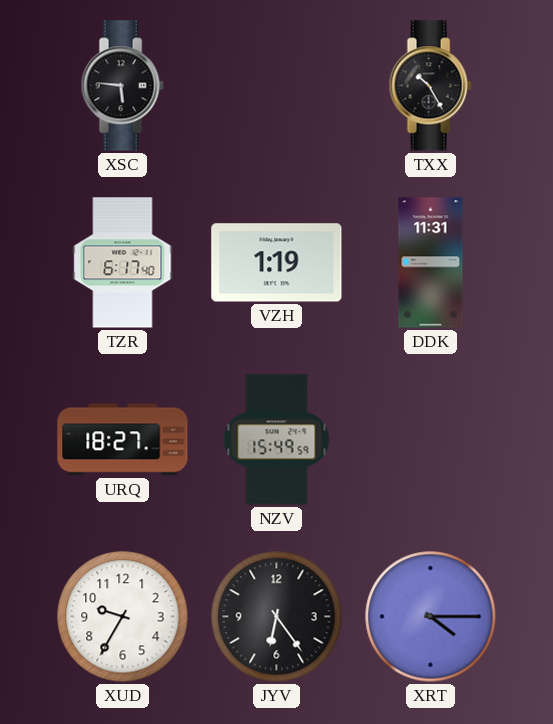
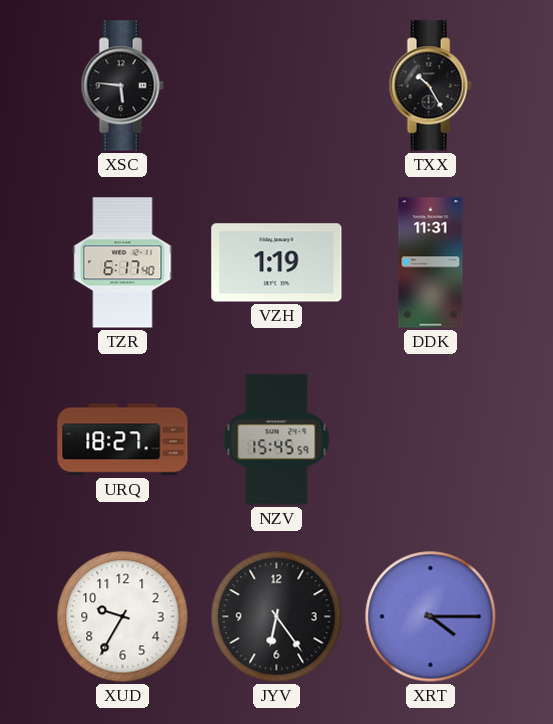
NZV: 15:49 -> 15:45 (277, 440)
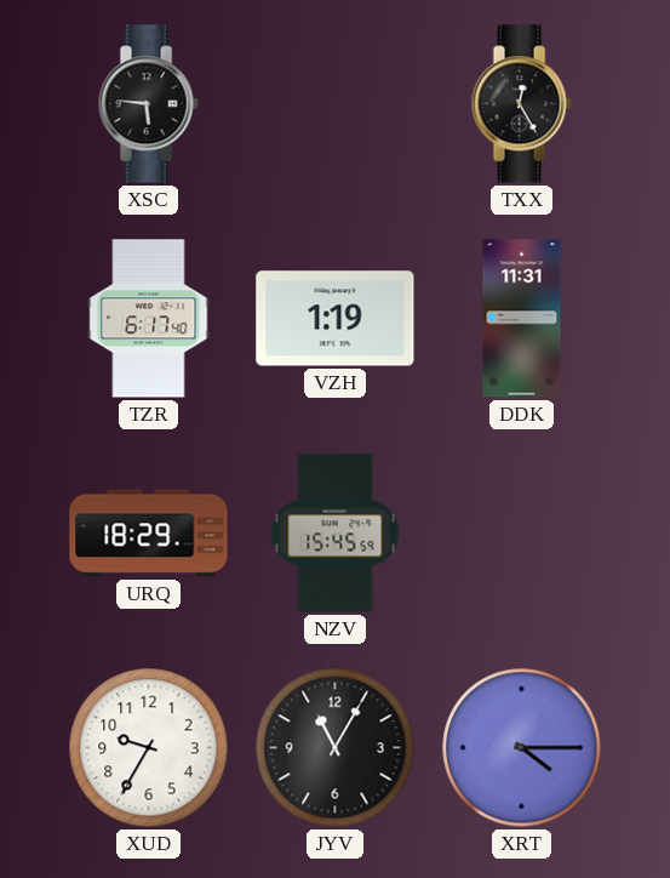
TXX: 10:25 -> 12:25 (521, 104)
URQ: 18:27 -> 18:29 (149, 534)
JYV: 6:24 -> 11:05 (336, 748)
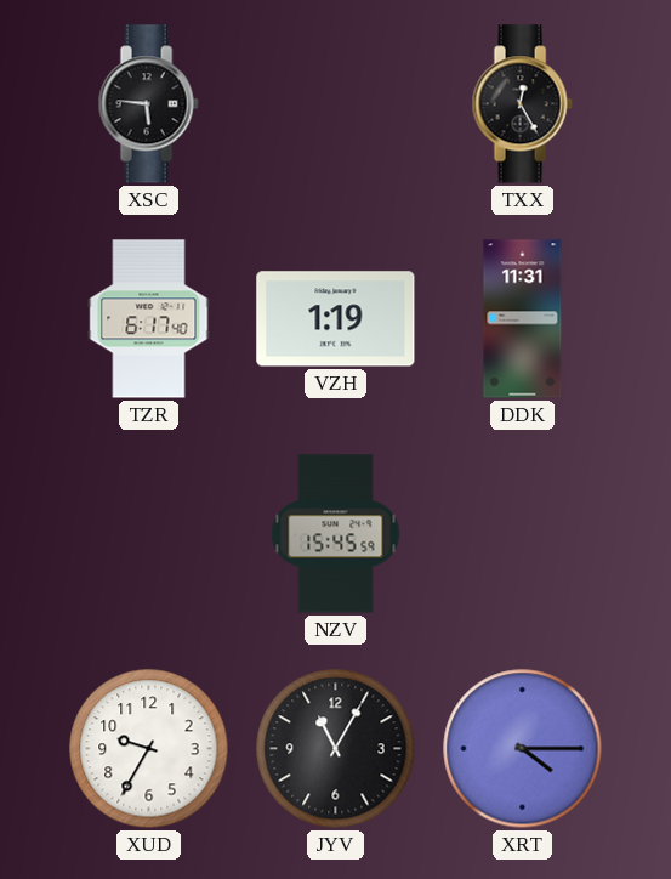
URQ: 18:29 -> none (149, 534)
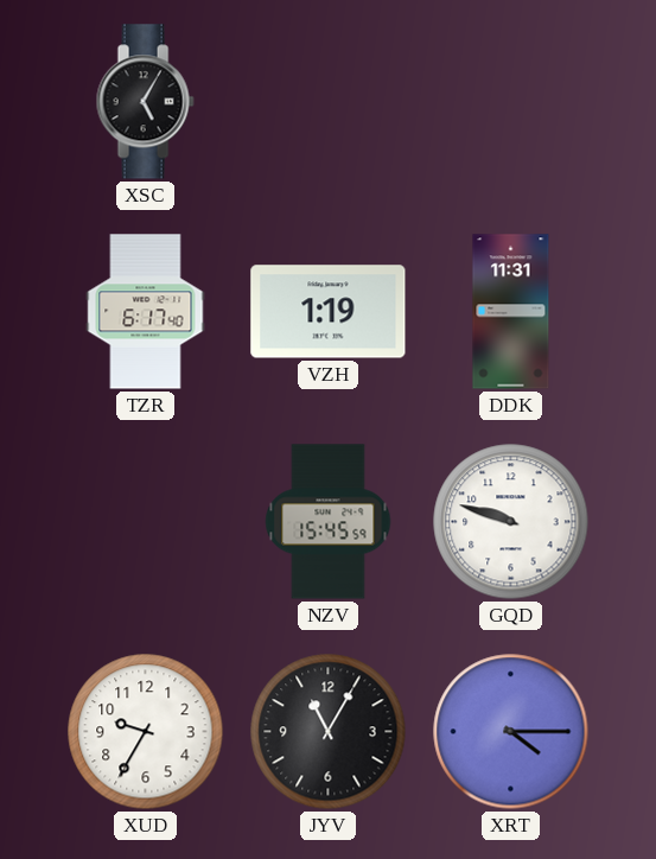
XSC: 5:46 -> 5:05 (145, 102)
TXX: 12:25 -> none (522, 104)
GQD: none -> 9:48 (511, 522)
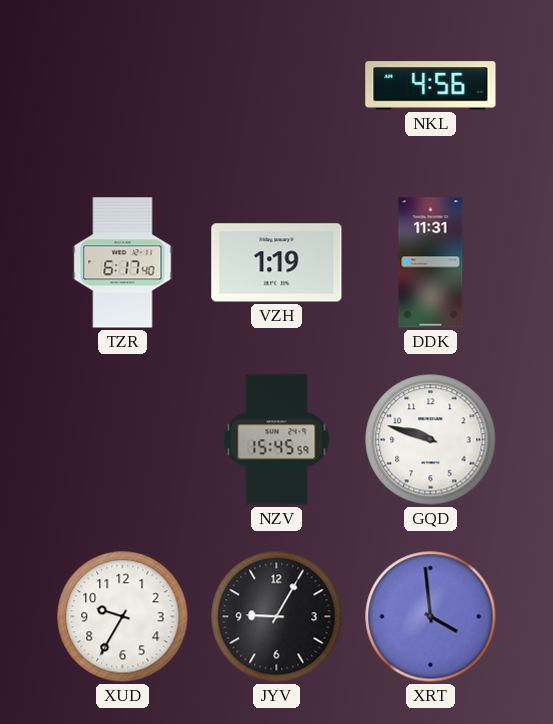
XSC: 5:05 -> none (145, 102)
NKL: none -> 4:56 (431, 86)
JYV: 11:05 -> 9:05 (277, 617)
XRT: 4:15 -> 3:59 (431, 617)
